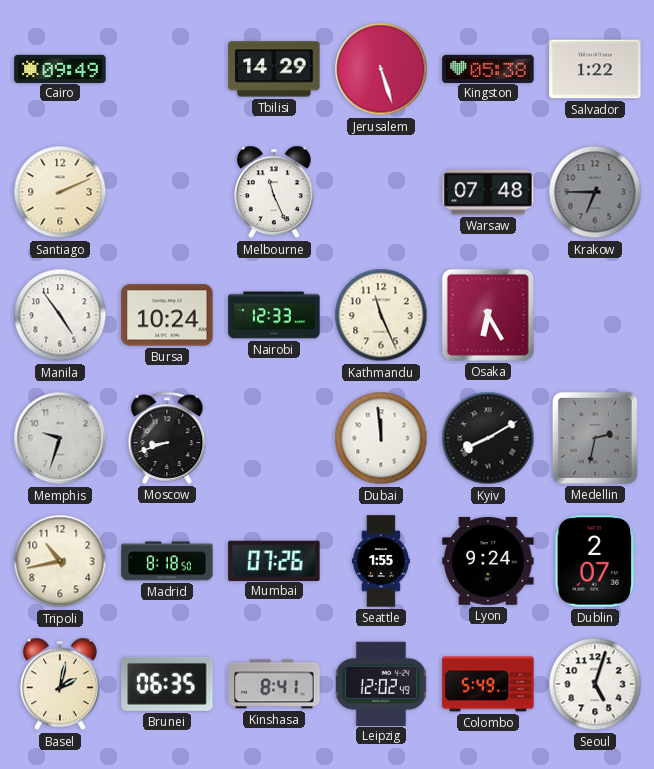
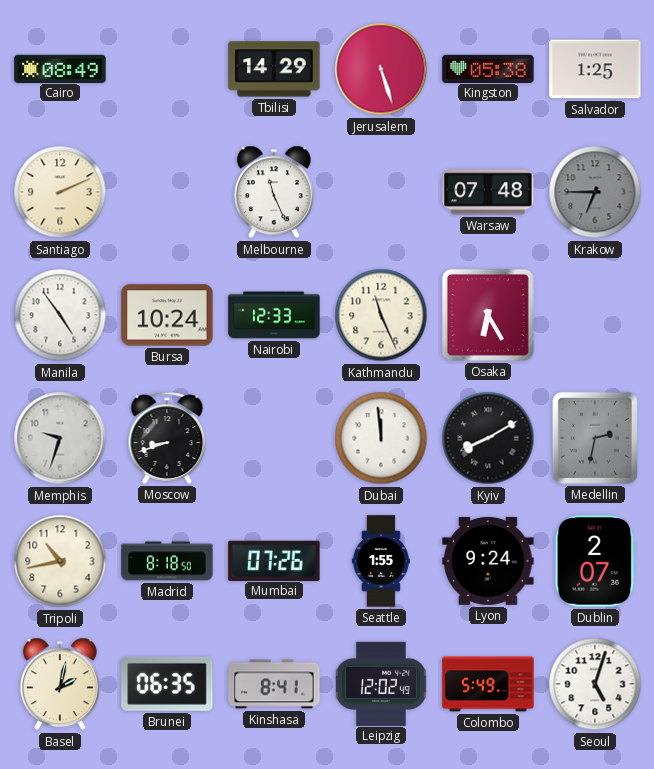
Cairo: 09:49 -> 08:49 (60, 68)
Salvador: 1:22 -> 1:25 (595, 69)
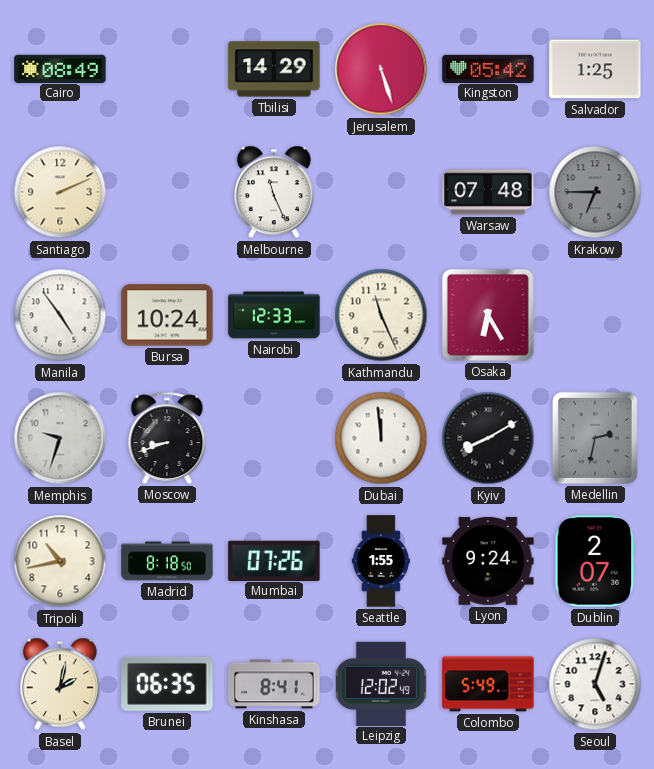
Kingston: 05:38 -> 05:42 (488, 68)
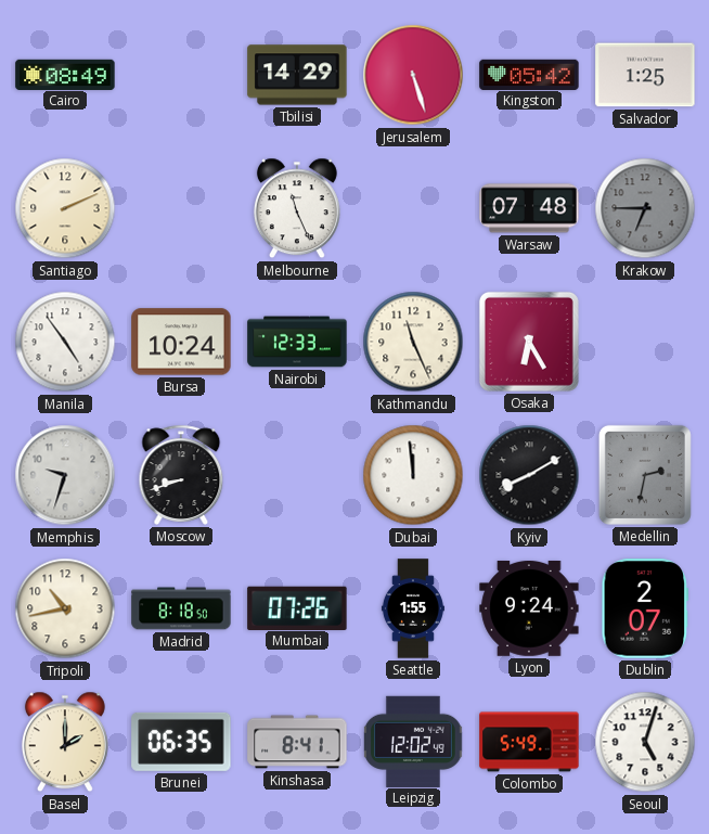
Basel: 2:02 -> 2:00 (65, 742)
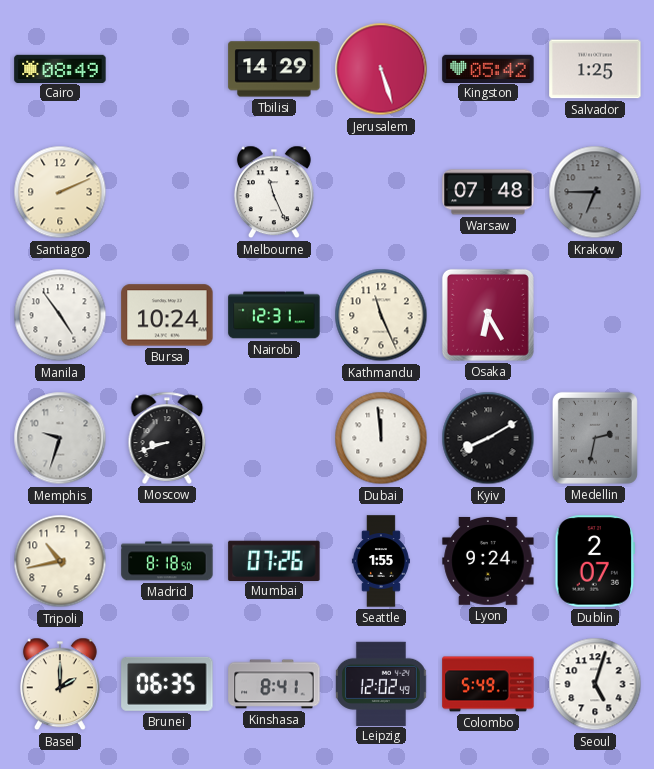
Nairobi: 12:33 -> 12:31 (274, 315)
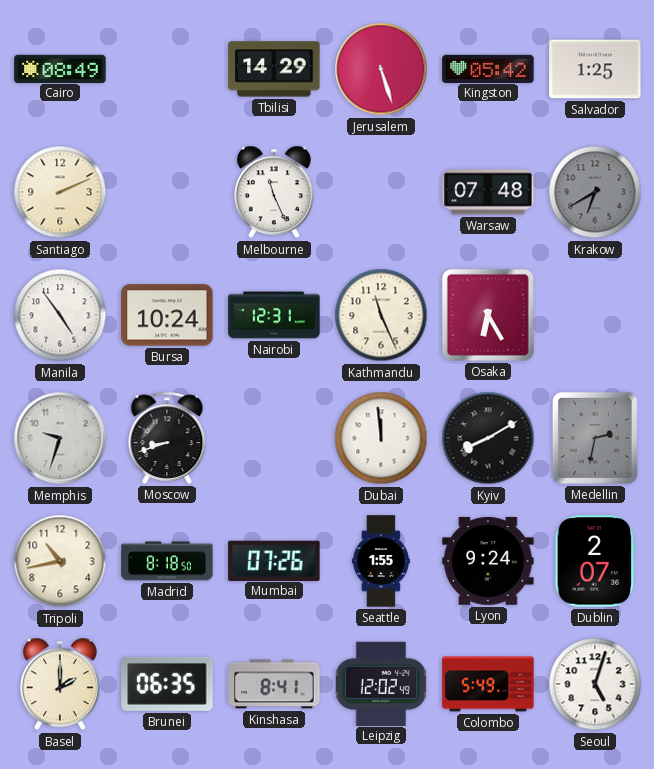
Krakow: 6:45 -> 6:40 (595, 192)
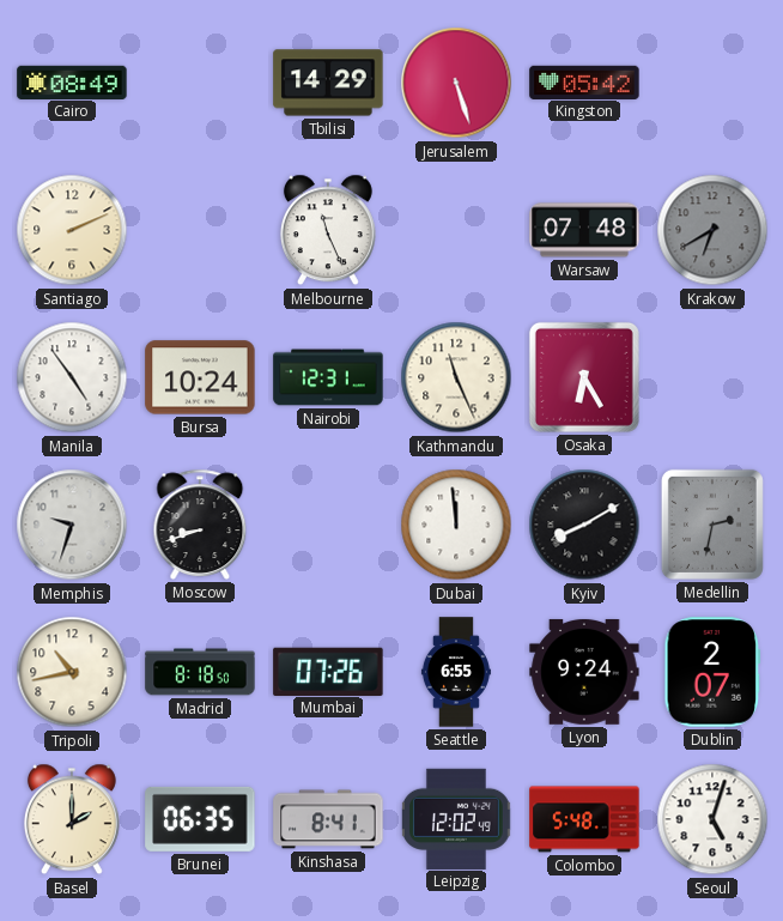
Salvador: 1:25 -> none (595, 69)
Seattle: 1:55 -> 6:55 (456, 672)
Colombo: 5:49 -> 5:48 (584, 819)
